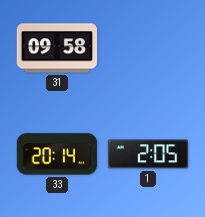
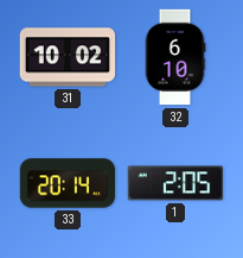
31: 09:58 -> 10:02 (68, 57)
32: none -> 6:10 (175, 57)
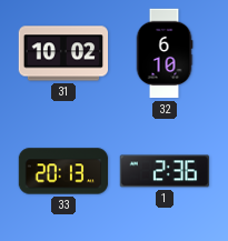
33: 20:14 -> 20:13 (63, 171)
1: 2:05 -> 2:36 (165, 171)
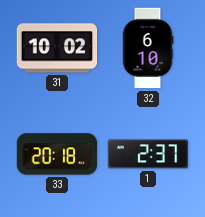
33: 20:13 -> 20:18 (57, 154)
1: 2:36 -> 2:37 (148, 154)
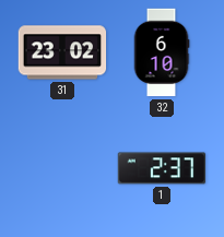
31: 10:02 -> 23:02 (62, 52)
33: 20:18 -> none (57, 154)
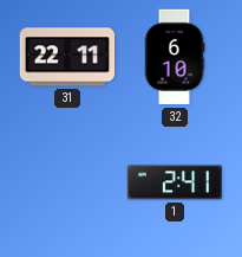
31: 23:02 -> 22:11 (67, 57)
1: 2:37 -> 2:41 (175, 182)
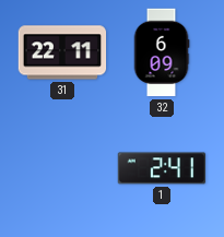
32: 6:10 -> 6:09 (162, 52)
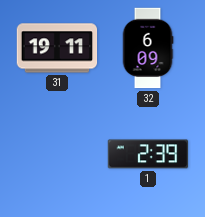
31: 22:11 -> 19:11 (57, 48)
1: 2:41 -> 2:39 (148, 154)
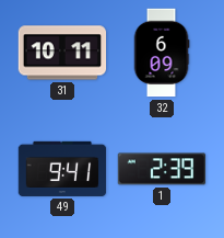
31: 19:11 -> 10:11 (62, 53)
49: none -> 9:41 (62, 169)
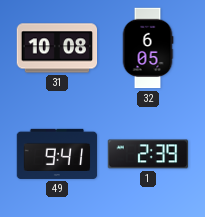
31: 10:11 -> 10:08 (57, 48)
32: 6:09 -> 6:05 (148, 48)
